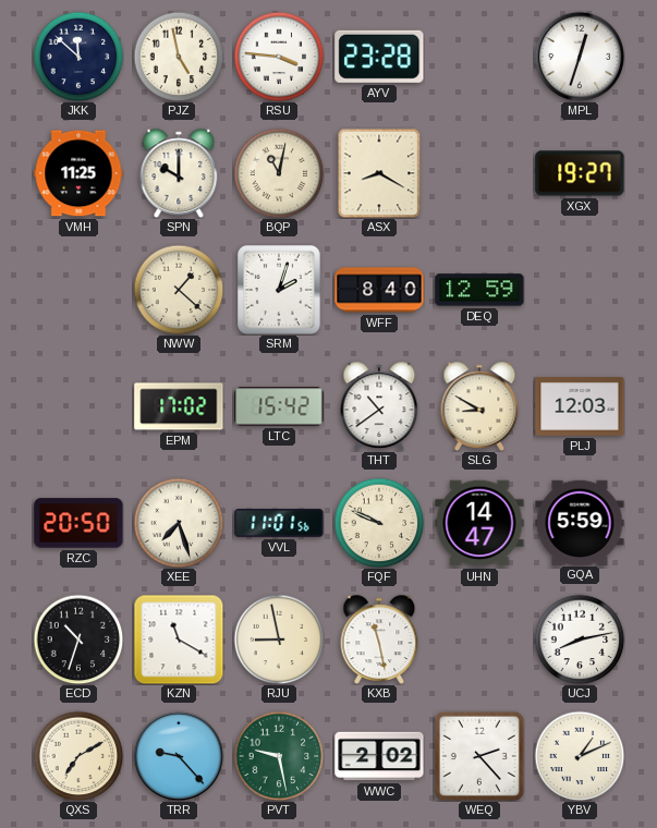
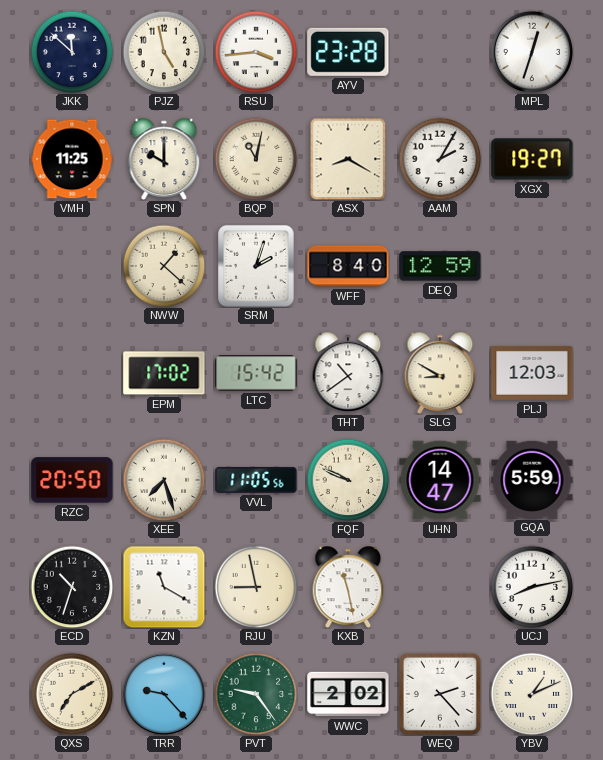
RSU: 3:46 -> 3:44 (256, 52)
AAM: none -> 2:05 (440, 159)
VVL: 11:01 -> 11:05 (256, 480)
PVT: 9:28 -> 9:24 (256, 694)
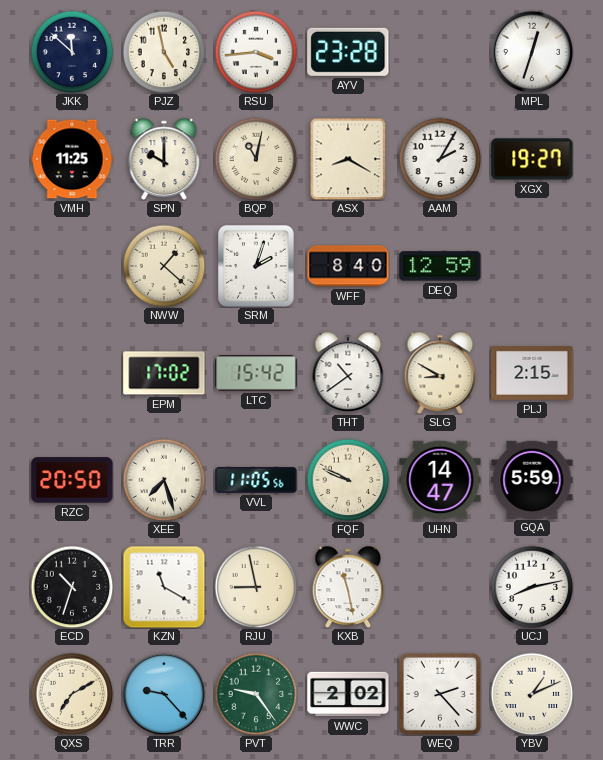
PLJ: 12:03 -> 2:15 (532, 373)
